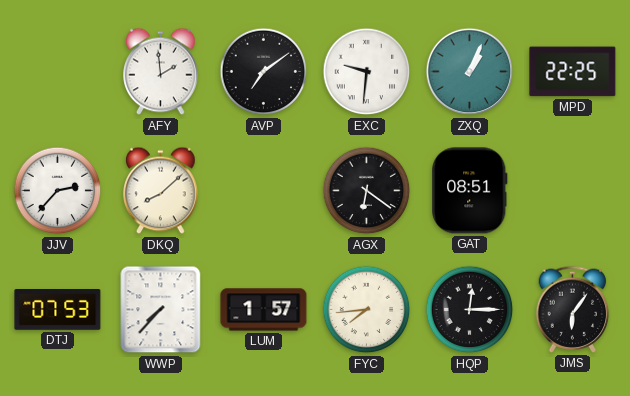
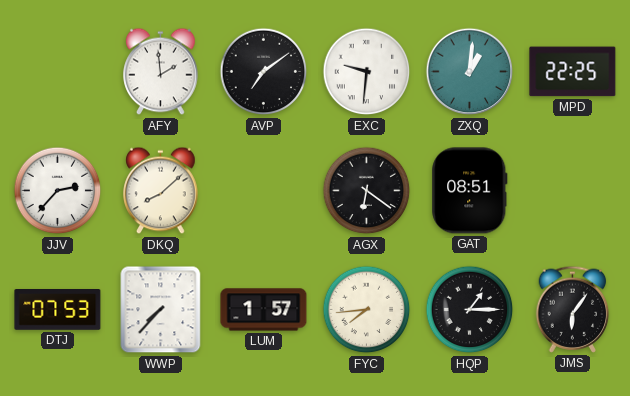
ZXQ: 1:04 -> 1:01 (470, 72)
HQP: 12:15 -> 1:15 (470, 310)
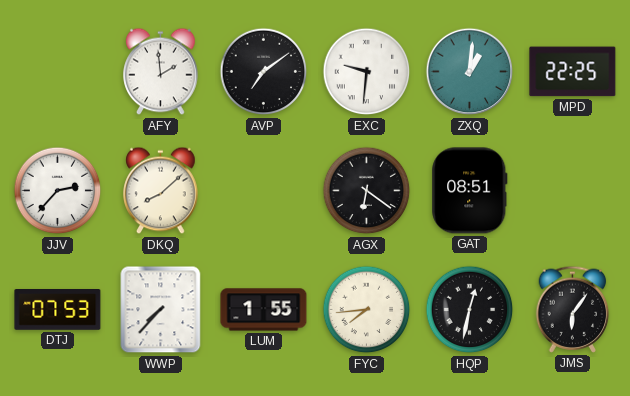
LUM: 1:57 -> 1:55 (264, 310)
HQP: 1:15 -> 12:32 (470, 310)
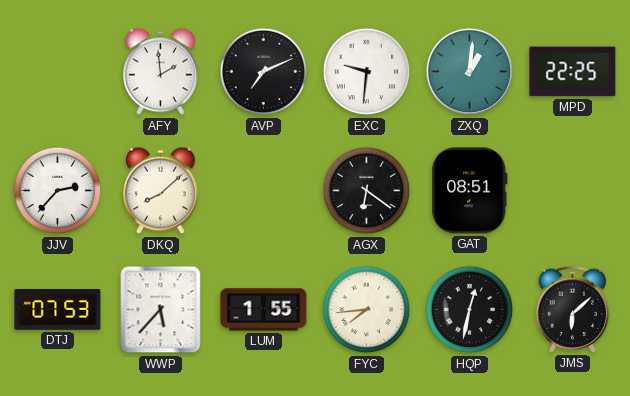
AVP: 7:09 -> 7:11 (264, 72)
WWP: 7:37 -> 5:37 (161, 310)
JMS: 6:06 -> 6:08 (573, 309)
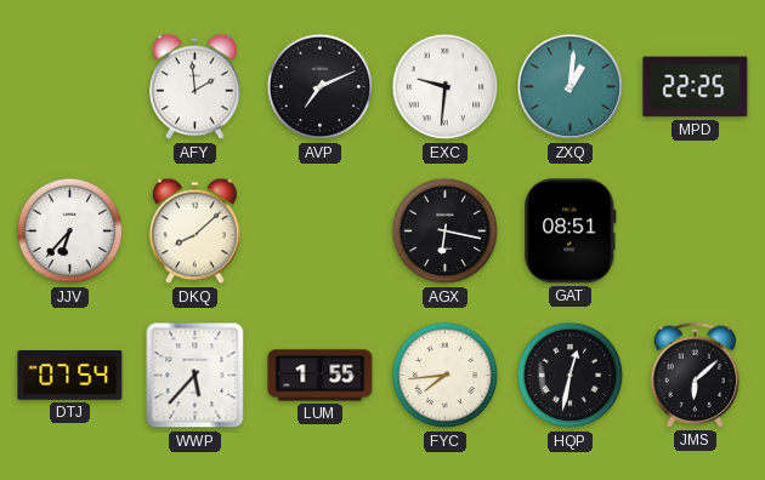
JJV: 2:37 -> 6:37 (70, 232)
AGX: 6:21 -> 6:17 (446, 232)
DTJ: 07:53 -> 07:54 (70, 376)
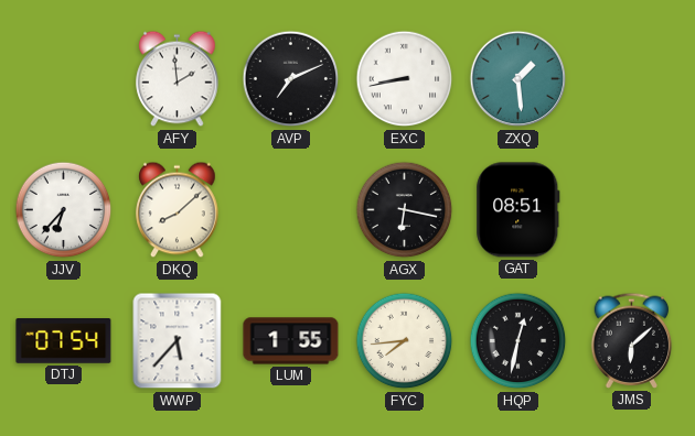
EXC: 9:31 -> 8:43 (405, 79)
ZXQ: 1:01 -> 1:29 (518, 79)
MPD: 22:25 -> none (696, 87)
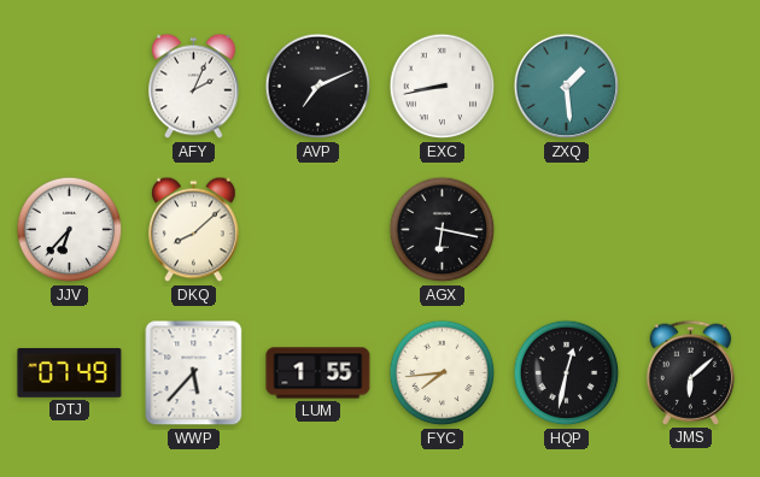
AFY: 1:59 -> 2:04 (194, 87)
GAT: 08:51 -> none (518, 210)
DTJ: 07:54 -> 07:49 (70, 373)
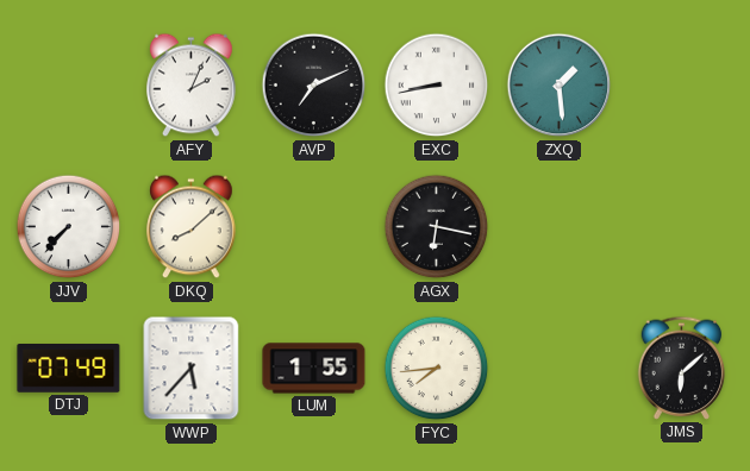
JJV: 6:37 -> 7:37 (69, 227)
HQP: 12:32 -> none (567, 373)
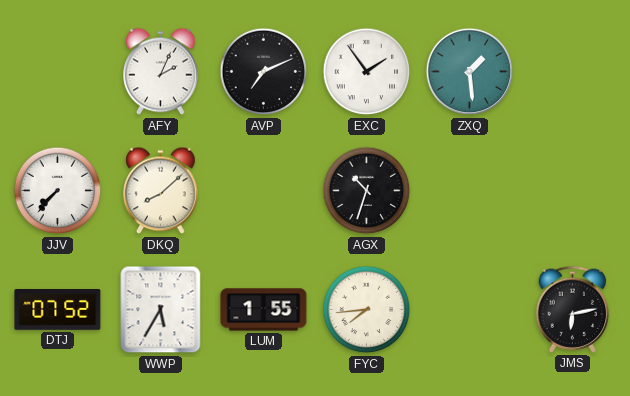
EXC: 8:43 -> 1:54 (367, 72)
AGX: 6:17 -> 10:33 (367, 191)
DTJ: 07:49 -> 07:52 (58, 310)
WWP: 5:37 -> 5:35 (161, 310)
JMS: 6:08 -> 6:13 (573, 309)
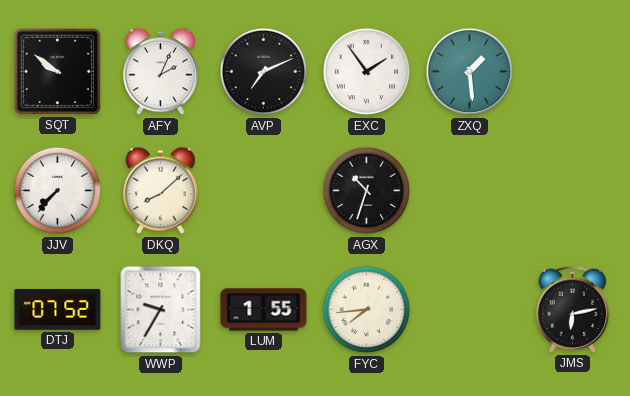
SQT: none -> 9:51 (57, 71)
WWP: 5:35 -> 9:35 (161, 310)
